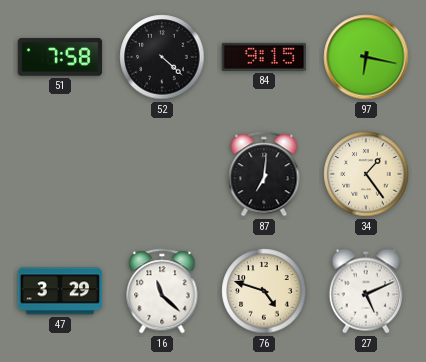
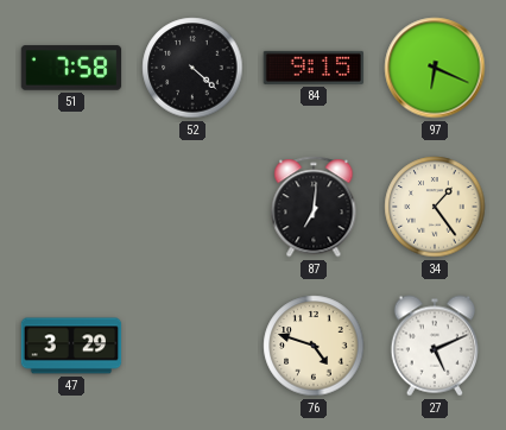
97: 6:17 -> 6:19 (435, 68)
16: 11:22 -> none (162, 291)
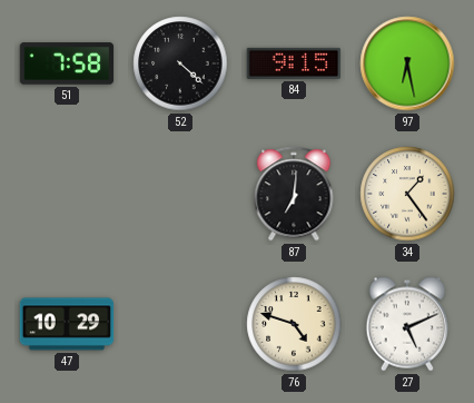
97: 6:19 -> 6:28 (407, 63)
47: 3:29 -> 10:29 (67, 324)
